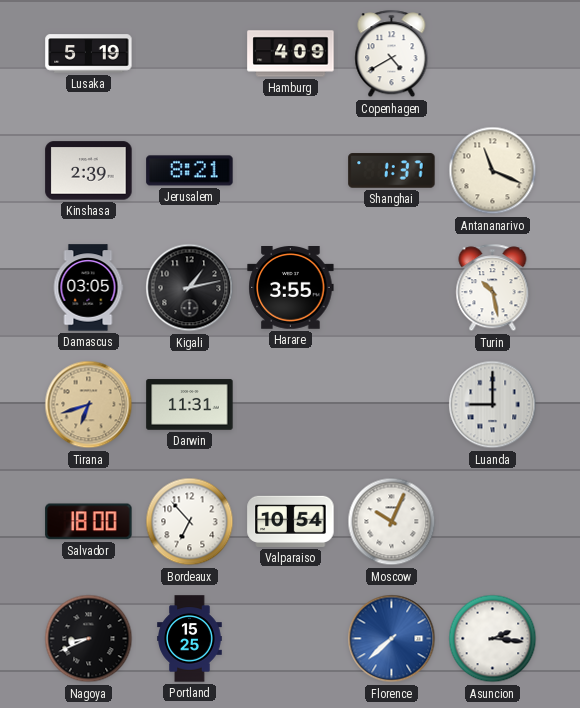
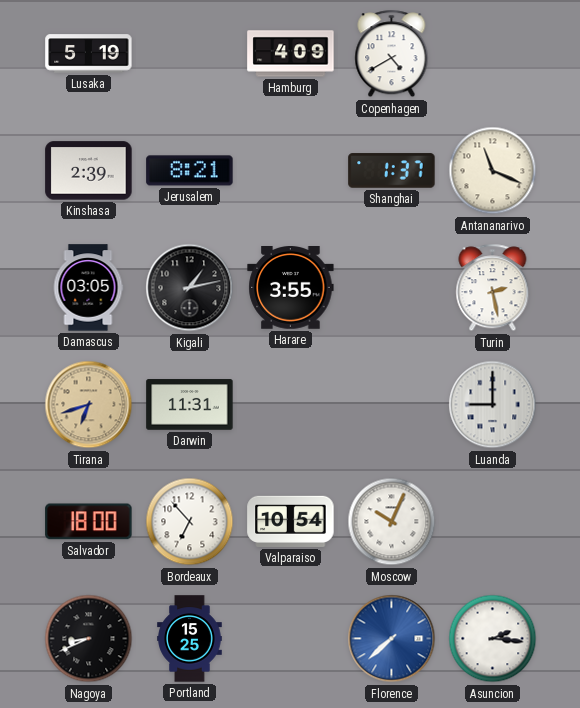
Turin: 10:28 -> 2:28 (493, 288)
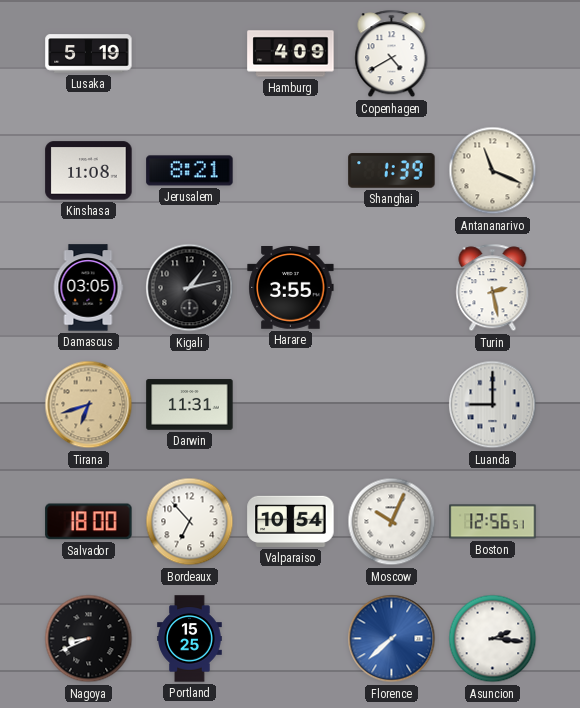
Kinshasa: 2:39 -> 11:08 (89, 171)
Shanghai: 1:37 -> 1:39 (392, 171)
Boston: none -> 12:56 (493, 522)
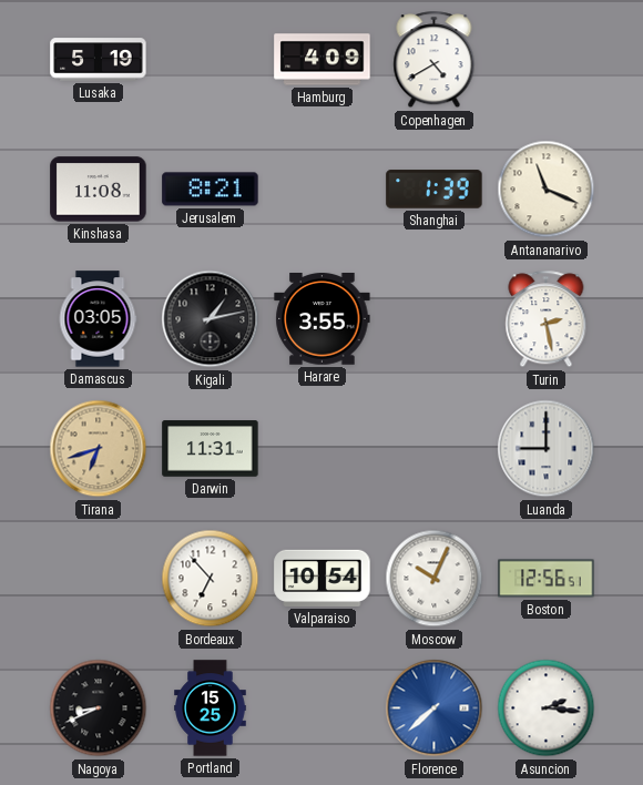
Salvador: 18:00 -> none (89, 522)
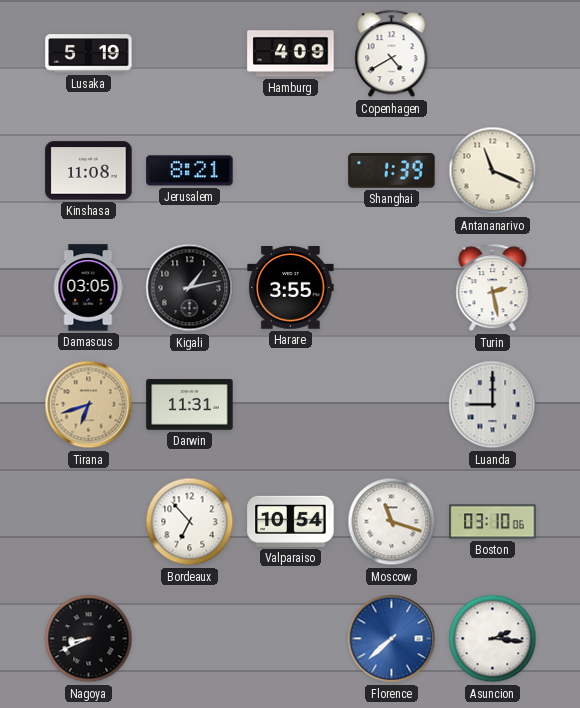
Moscow: 10:04 -> 11:18 (392, 522)
Boston: 12:56 -> 03:10 (493, 522)
Portland: 15:25 -> none (211, 708)
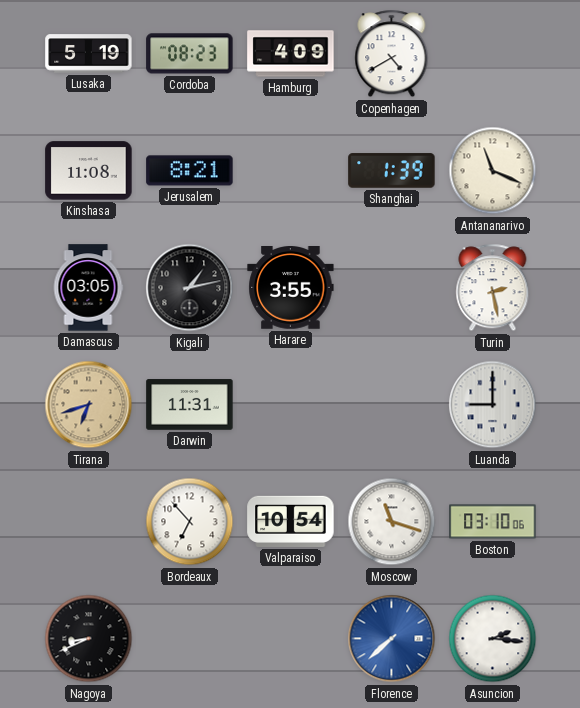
Cordoba: none -> 08:23 (190, 54)
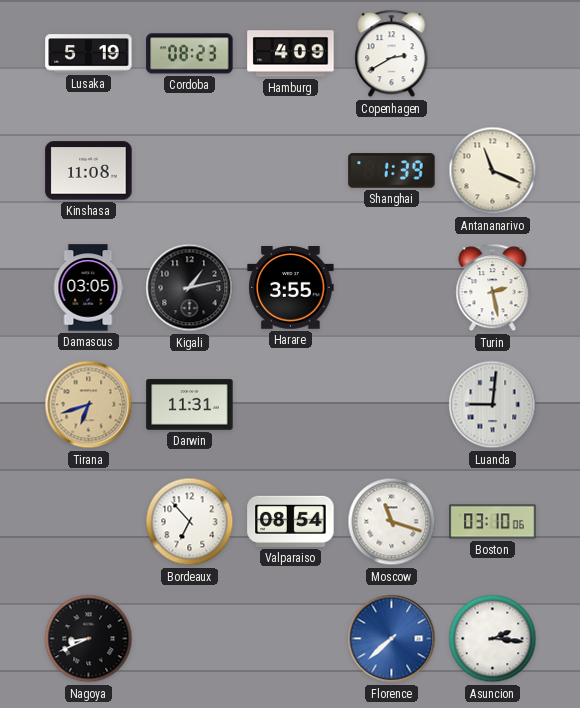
Copenhagen: 4:40 -> 2:40 (392, 54)
Jerusalem: 8:21 -> none (190, 171)
Luanda: 9:00 -> 9:01 (493, 405)
Valparaiso: 10:54 -> 08:54 (291, 521)
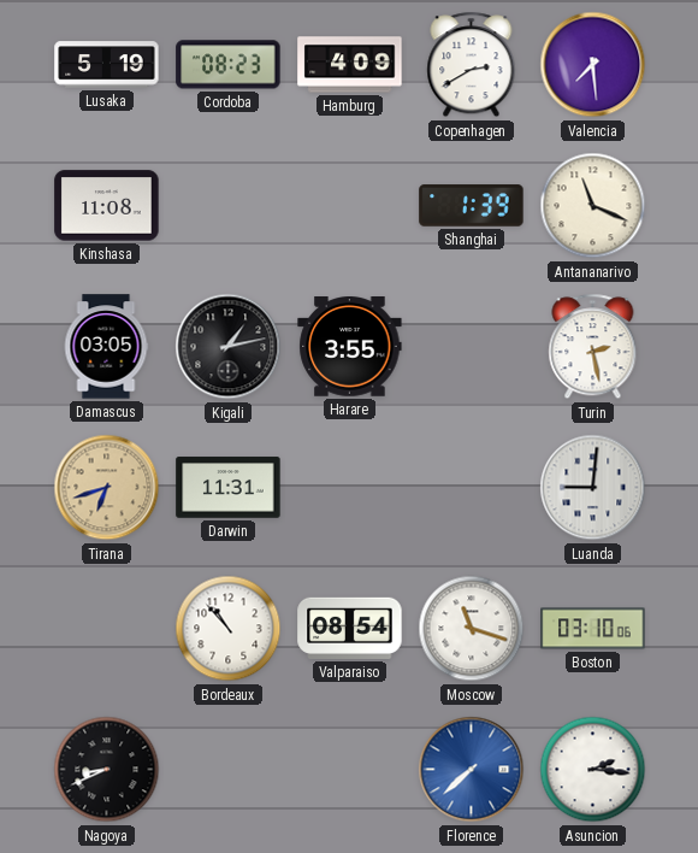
Valencia: none -> 7:29 (593, 65)
Bordeaux: 6:53 -> 10:53 (229, 629)
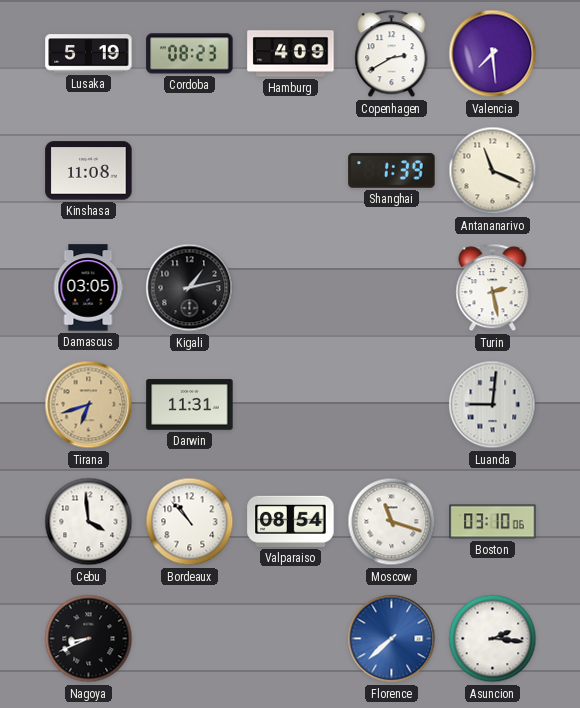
Harare: 3:55 -> none (350, 347)
Cebu: none -> 3:59 (89, 522)
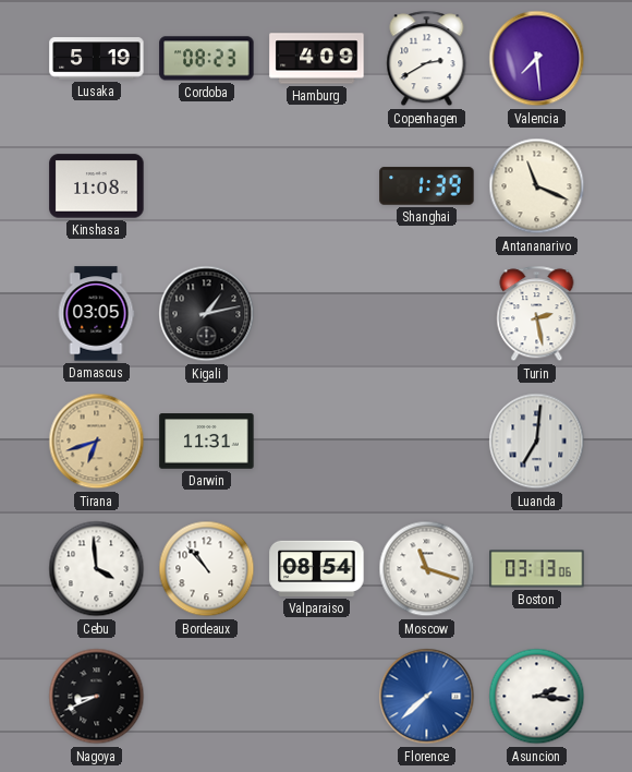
Luanda: 9:01 -> 7:01 (537, 442)
Boston: 03:10 -> 03:13 (537, 569)
